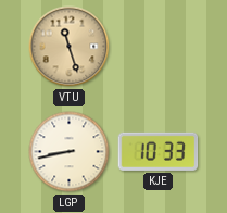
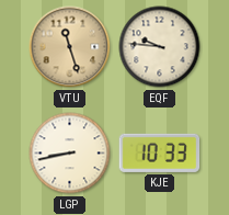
EQF: none -> 9:46 (160, 47)
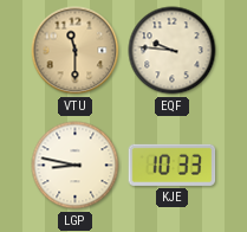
VTU: 11:27 -> 11:30 (76, 51)
LGP: 8:43 -> 8:47 (76, 166)
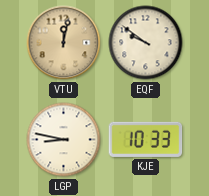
VTU: 11:30 -> 12:02 (64, 43)
EQF: 9:46 -> 9:51 (146, 43)
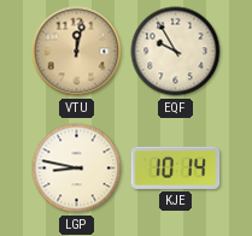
EQF: 9:51 -> 9:55 (176, 52)
KJE: 10:33 -> 10:14 (176, 167)
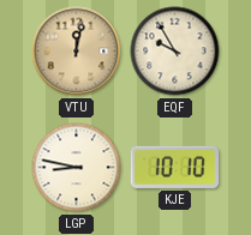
KJE: 10:14 -> 10:10 (175, 167)
